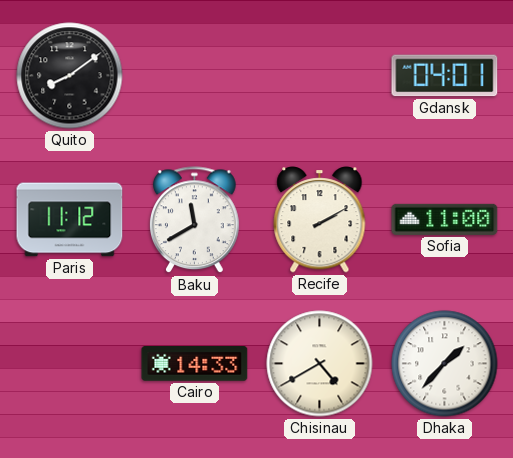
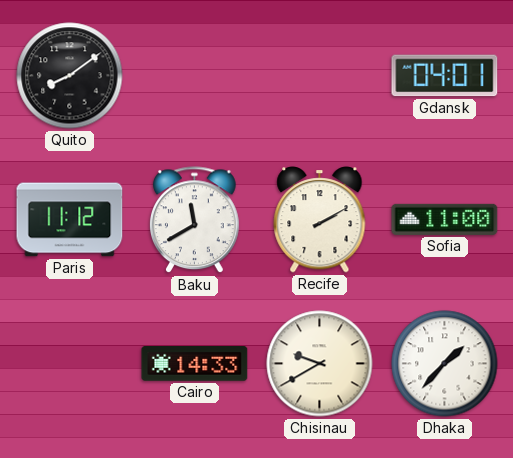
Chisinau: 4:40 -> 9:40 (320, 364)
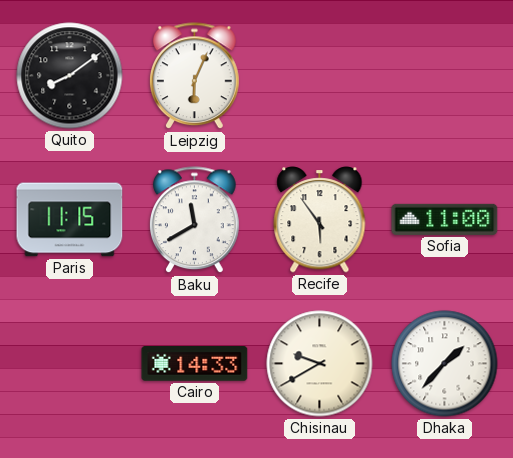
Leipzig: none -> 6:04 (195, 76)
Gdansk: 04:01 -> none (445, 76)
Paris: 11:12 -> 11:15 (70, 220)
Recife: 2:10 -> 5:54 (320, 220)
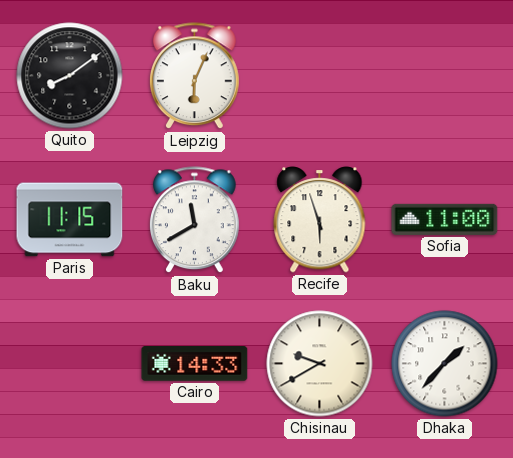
Recife: 5:54 -> 5:57 (320, 220)
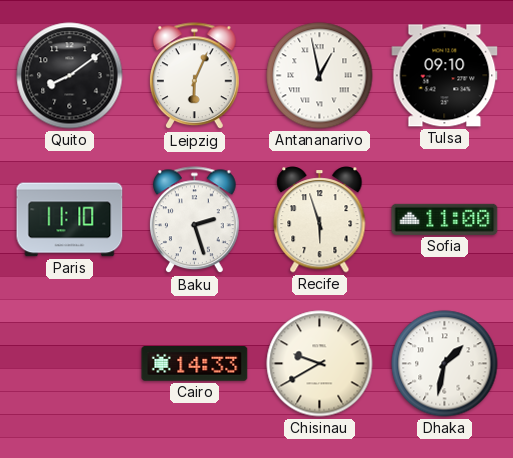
Antananarivo: none -> 12:58 (320, 76)
Tulsa: none -> 09:10 (445, 76)
Paris: 11:15 -> 11:10 (70, 220)
Baku: 11:40 -> 2:27 (195, 220)
Dhaka: 1:37 -> 1:32 (445, 364)
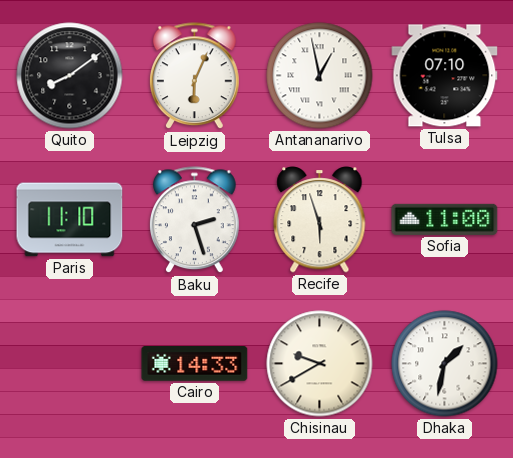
Tulsa: 09:10 -> 07:10 (445, 76)
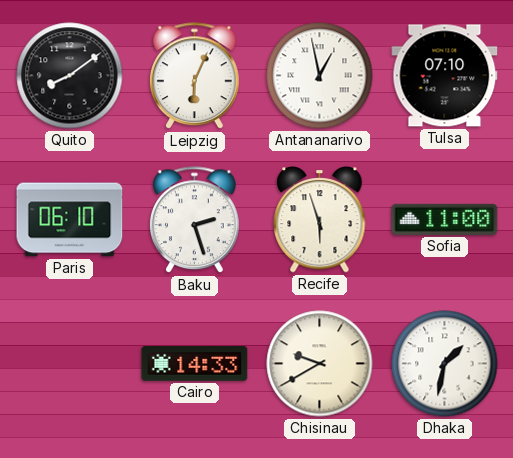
Paris: 11:10 -> 06:10 (70, 220)
